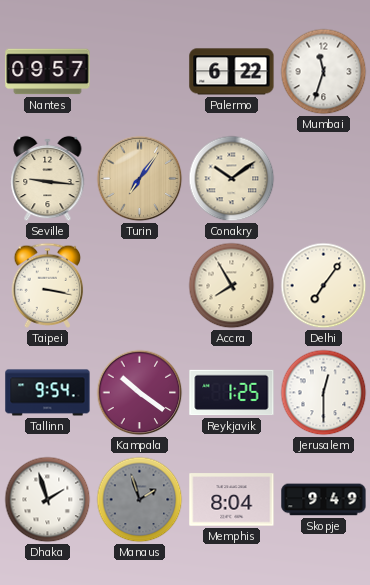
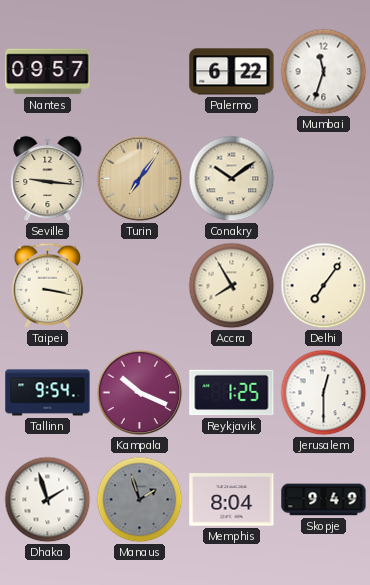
Kampala: 10:21 -> 10:19 (140, 393)
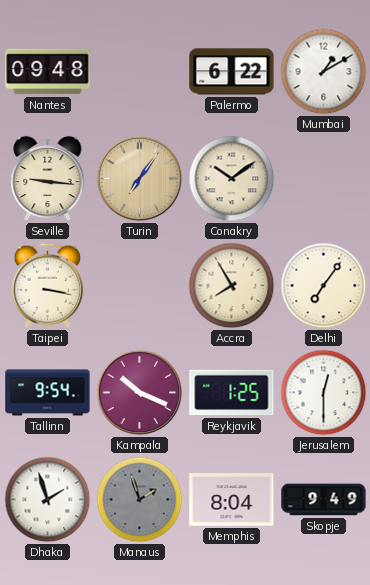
Nantes: 09:57 -> 09:48 (48, 72)
Mumbai: 11:33 -> 1:10 (324, 72)
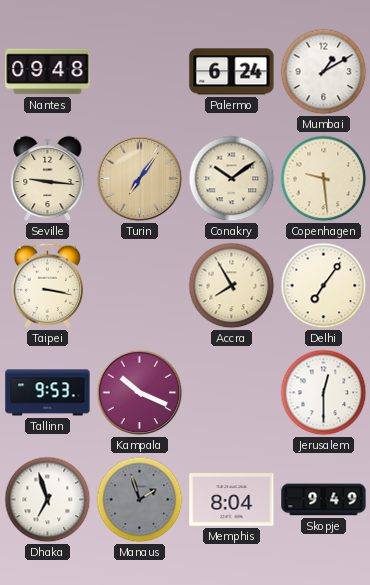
Palermo: 6:22 -> 6:24 (232, 72)
Copenhagen: none -> 9:29 (324, 179)
Tallinn: 9:54 -> 9:53 (48, 393)
Reykjavik: 1:25 -> none (232, 393)
Dhaka: 1:57 -> 6:57 (48, 500)
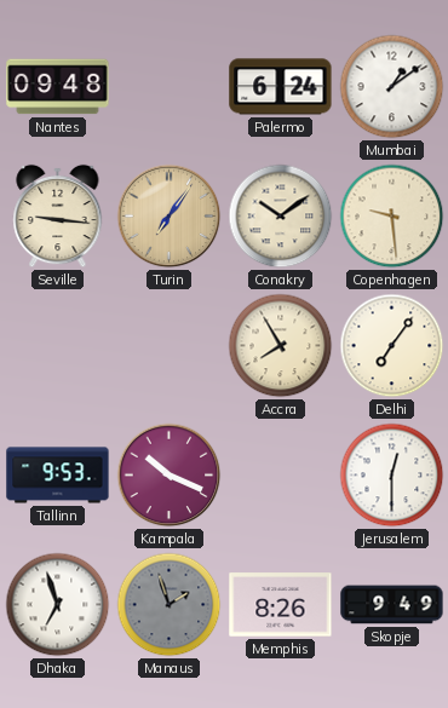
Mumbai: 1:10 -> 1:09 (392, 87)
Taipei: 3:17 -> none (48, 285)
Memphis: 8:04 -> 8:26 (281, 605)
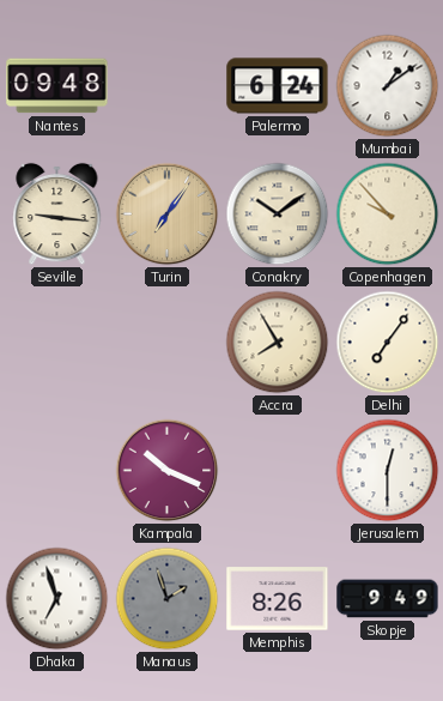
Copenhagen: 9:29 -> 9:53 (388, 214)
Tallinn: 9:53 -> none (58, 476)
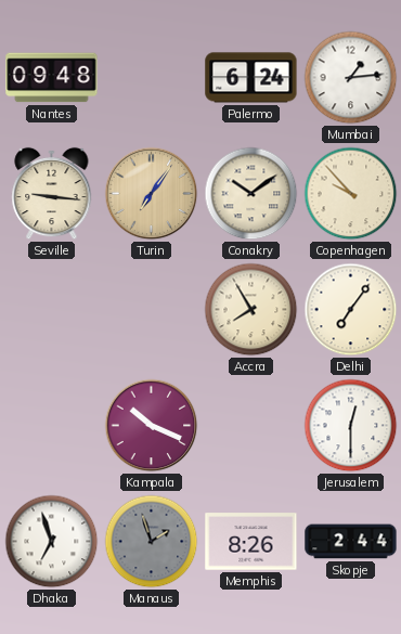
Mumbai: 1:09 -> 1:14 (351, 78)
Skopje: 9:49 -> 2:44 (351, 542)
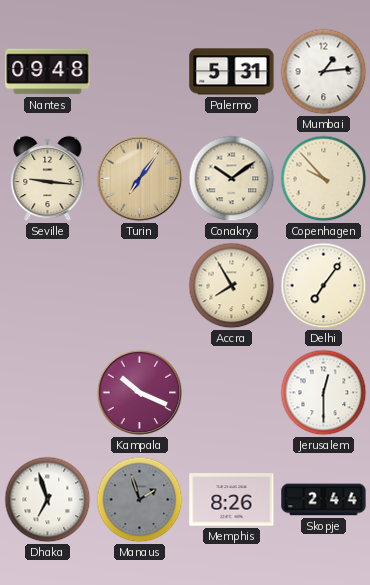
Palermo: 6:24 -> 5:31 (232, 72)
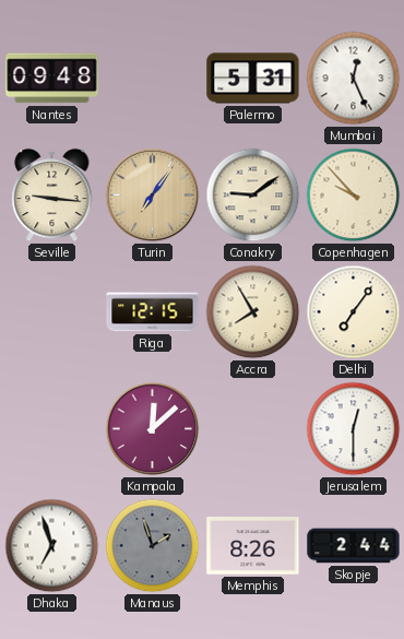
Mumbai: 1:14 -> 12:26 (354, 79)
Conakry: 10:09 -> 9:09 (253, 196)
Riga: none -> 12:15 (153, 312)
Kampala: 10:19 -> 12:08 (153, 429)
